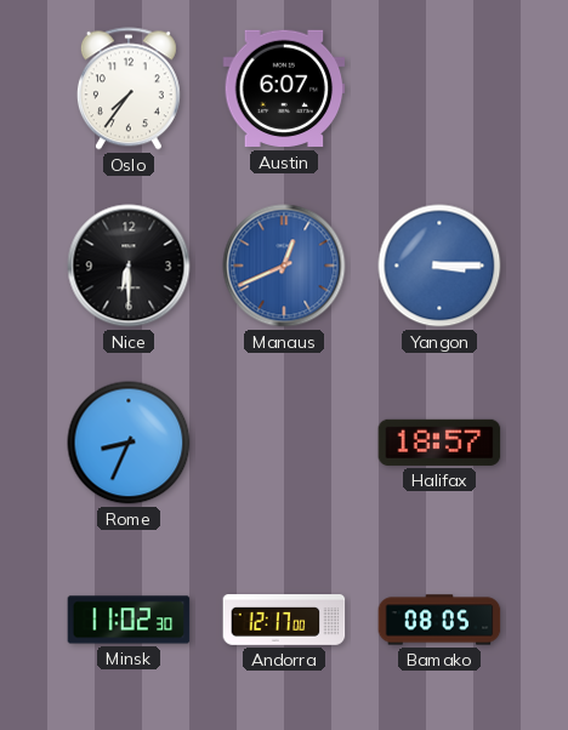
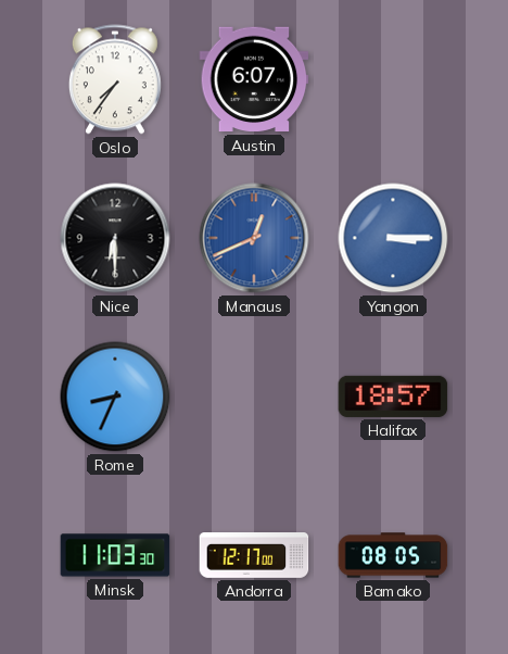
Minsk: 11:02 -> 11:03 (115, 555)
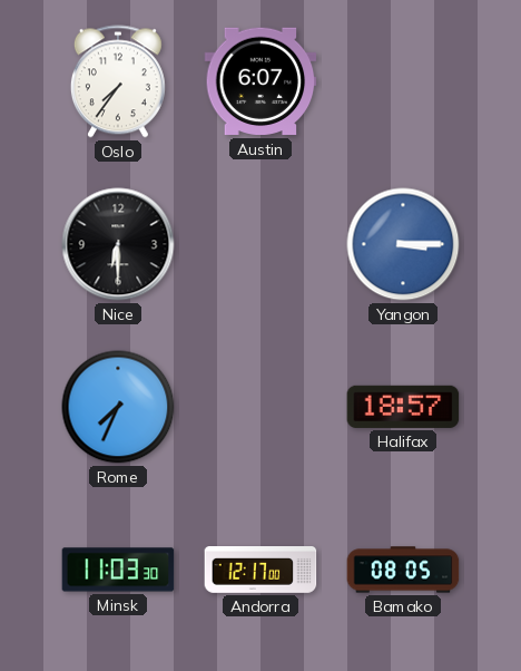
Manaus: 12:41 -> none (254, 238)
Rome: 8:34 -> 7:34 (118, 407)
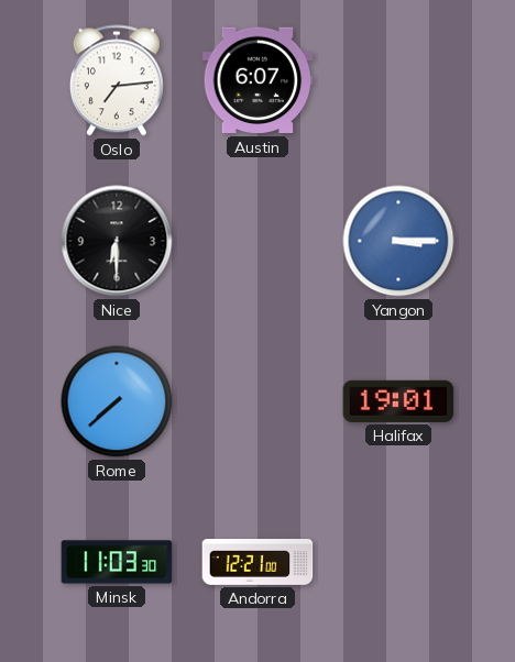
Oslo: 7:36 -> 7:14 (117, 80)
Rome: 7:34 -> 7:38 (117, 401)
Halifax: 18:57 -> 19:01 (398, 401)
Andorra: 12:17 -> 12:21 (257, 563)
Bamako: 08:05 -> none (403, 570)
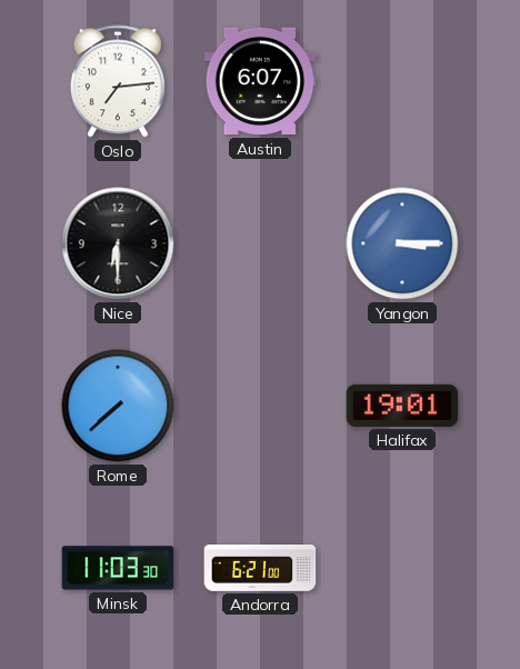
Andorra: 12:21 -> 6:21 (260, 569)
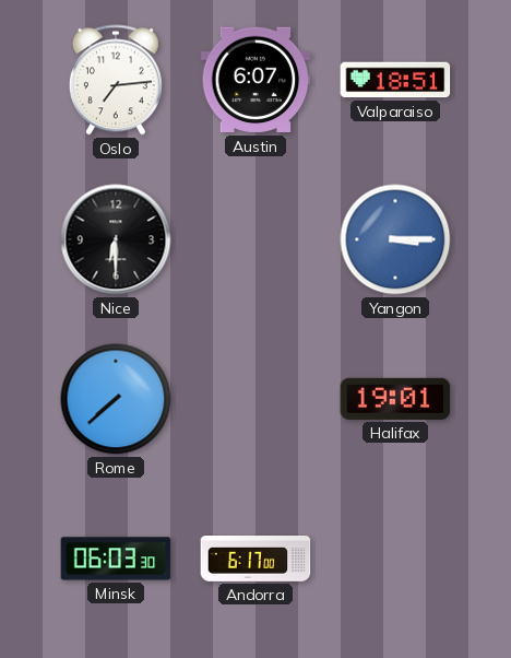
Valparaiso: none -> 18:51 (395, 80)
Minsk: 11:03 -> 06:03 (116, 559)
Andorra: 6:21 -> 6:17 (255, 560)
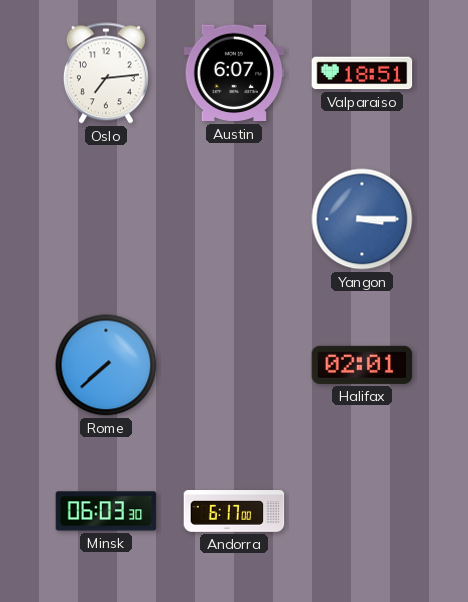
Nice: 6:30 -> none (116, 239)
Halifax: 19:01 -> 02:01 (362, 365)
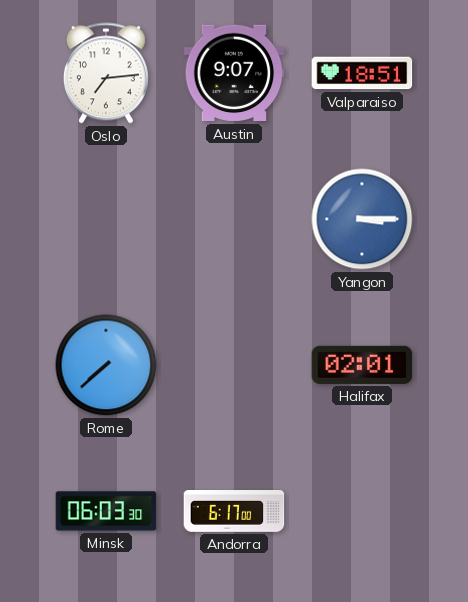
Austin: 6:07 -> 9:07 (234, 73)
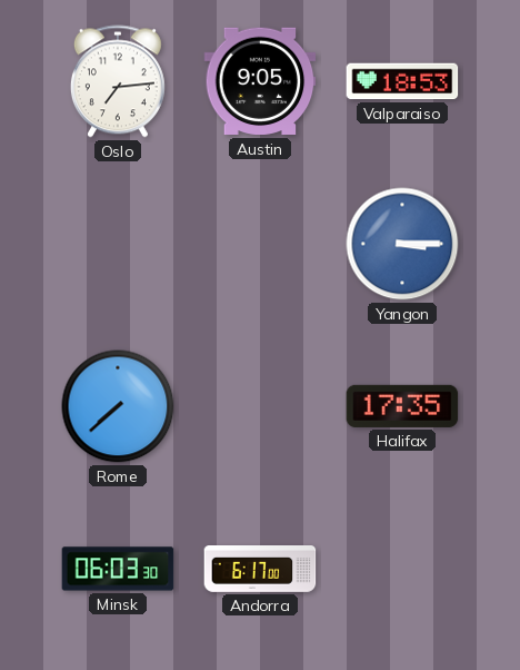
Austin: 9:07 -> 9:05 (260, 81)
Valparaiso: 18:51 -> 18:53 (402, 81)
Halifax: 02:01 -> 17:35 (402, 406)
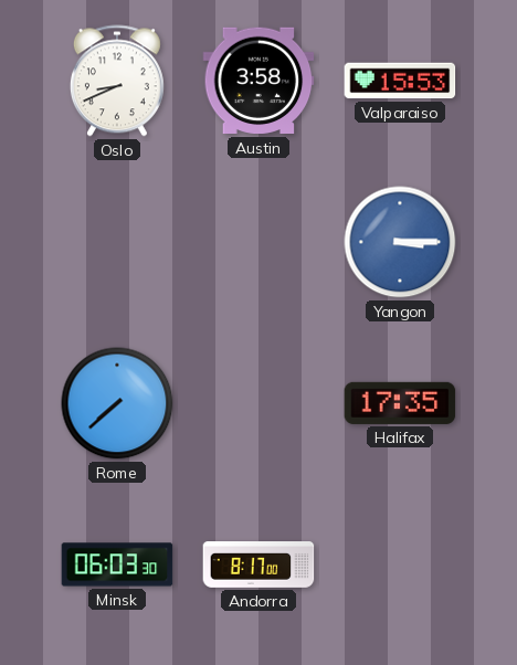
Oslo: 7:14 -> 8:41 (117, 81)
Austin: 9:05 -> 3:58 (258, 81)
Valparaiso: 18:53 -> 15:53 (400, 81)
Andorra: 6:17 -> 8:17 (258, 566)
